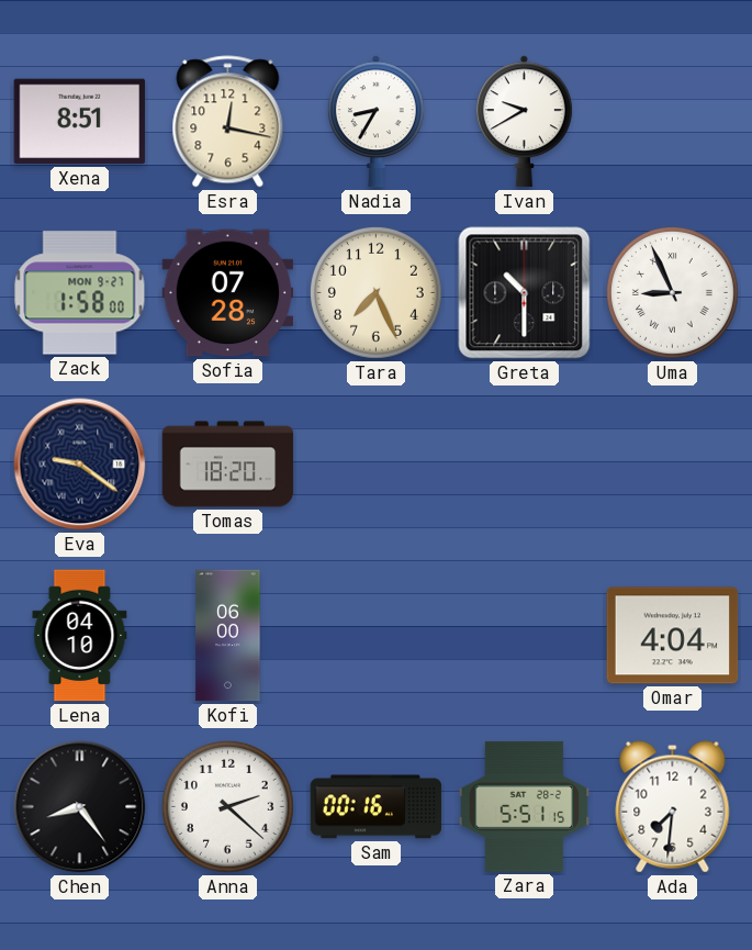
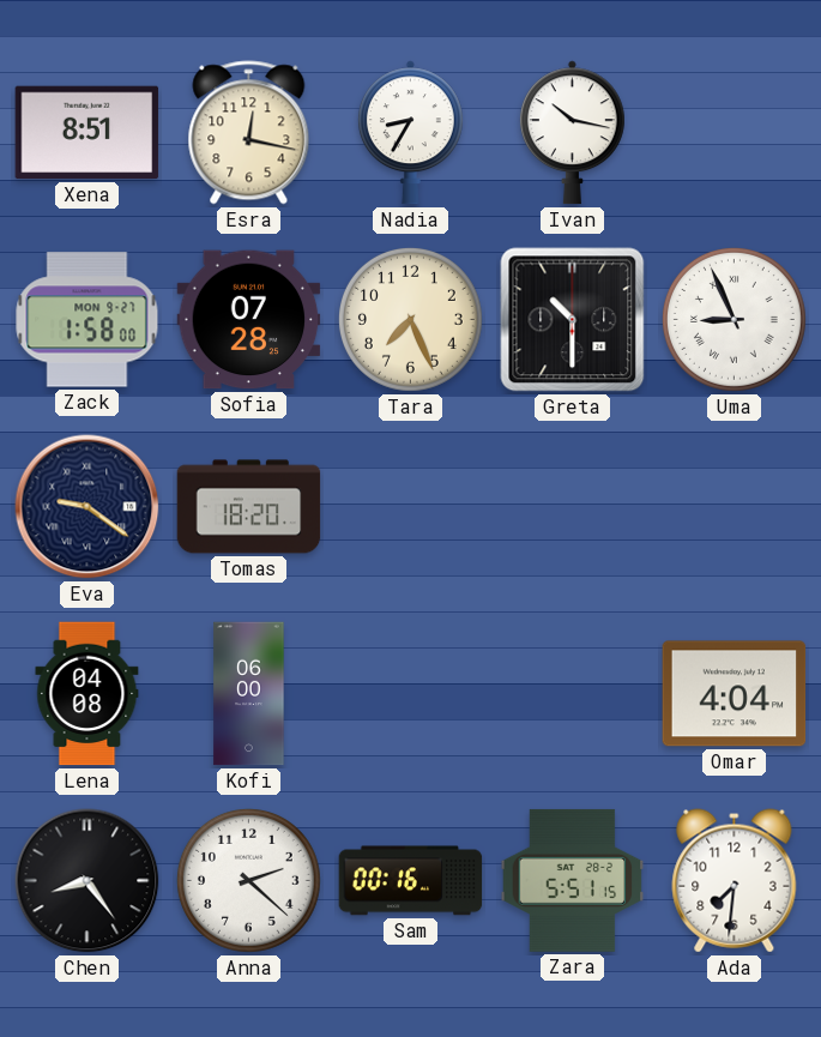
Ivan: 9:40 -> 10:17 (572, 133)
Lena: 04:10 -> 04:08 (87, 694)
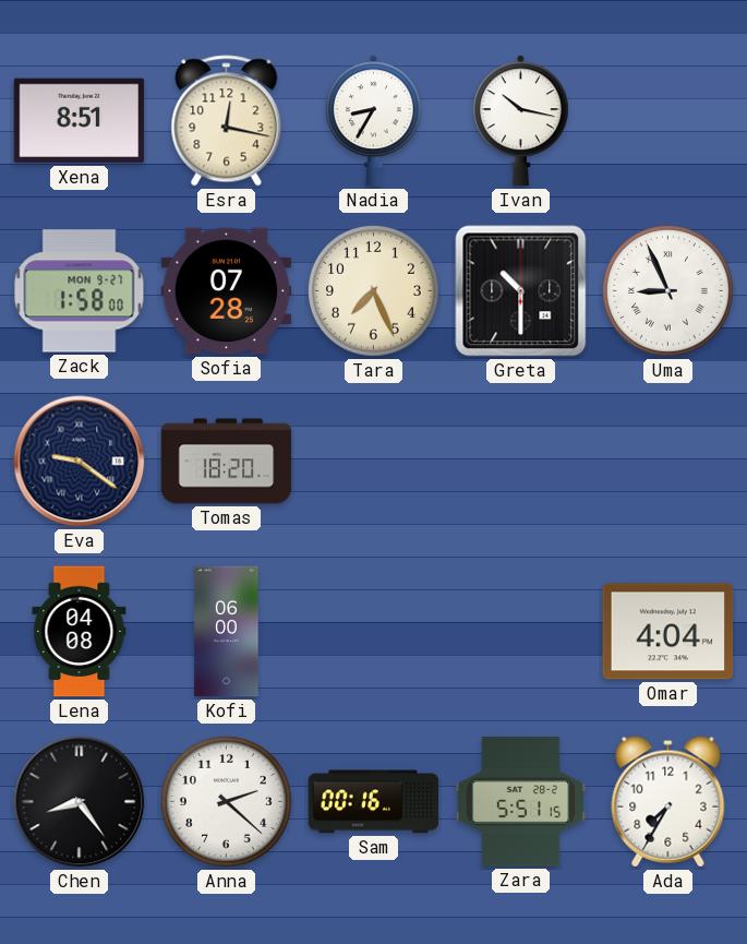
Ada: 7:31 -> 7:35 (668, 802)
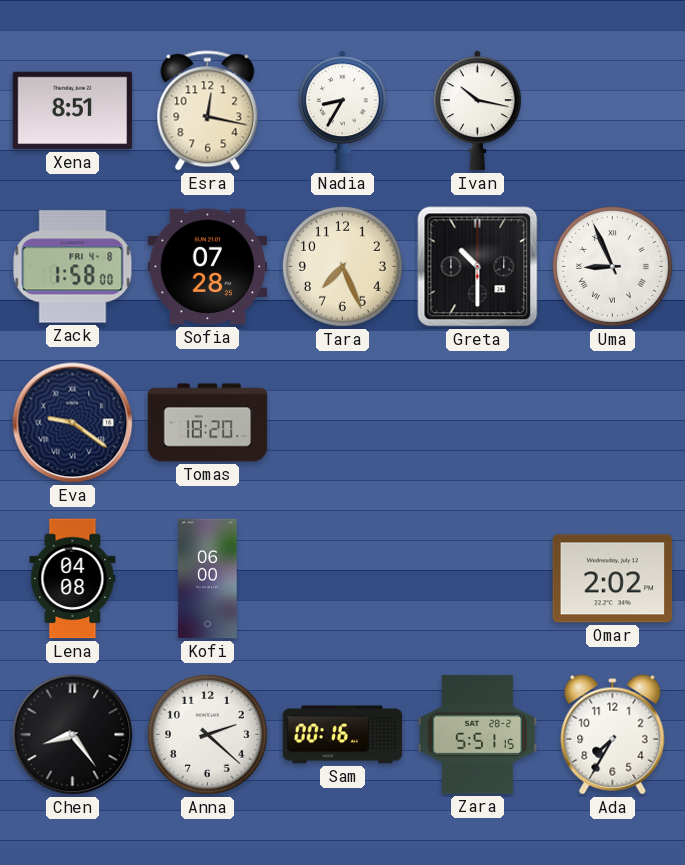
Zack date: MON 9-27 -> FRI 4-8 (73, 267)
Omar: 4:04 -> 2:02 (613, 579)
